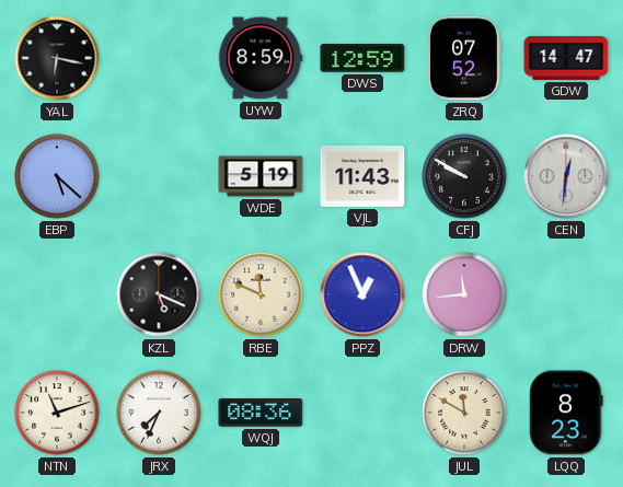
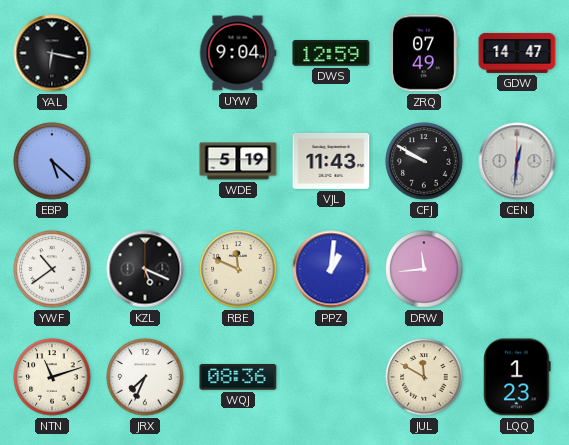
UYW: 8:59 -> 9:04 (238, 53)
ZRQ: 07:52 -> 07:49 (424, 53)
YWF: none -> 10:39 (52, 269)
PPZ: 12:56 -> 1:01 (331, 269)
LQQ: 8:23 -> 1:23 (517, 377)
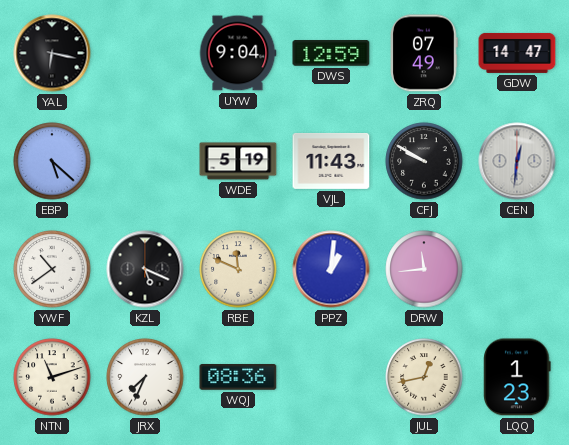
JUL: 11:50 -> 12:43 (424, 377)
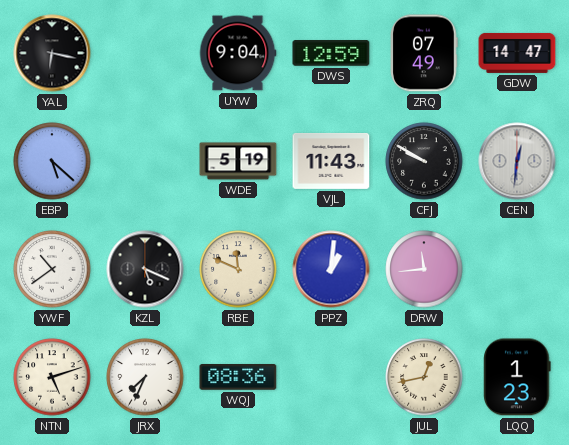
NTN: 11:12 -> 5:12 (52, 377)
